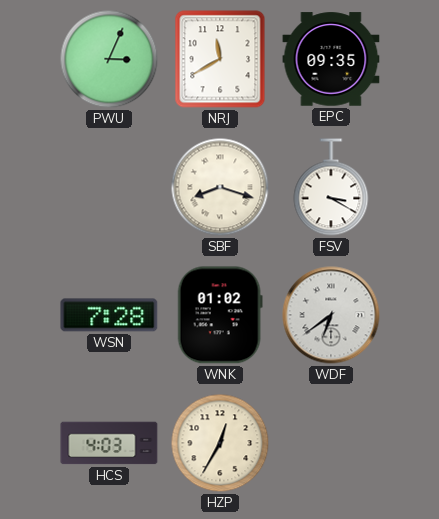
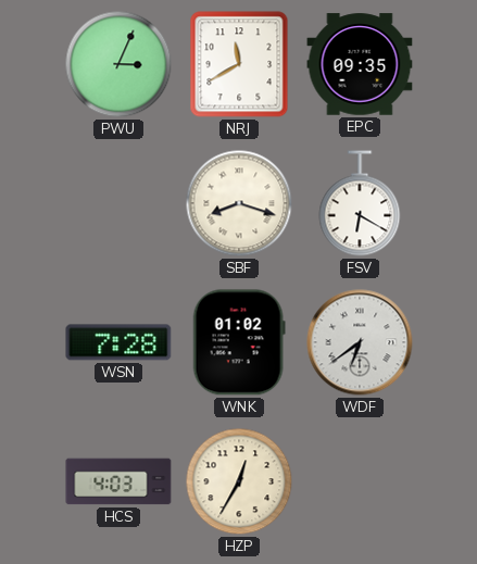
FSV: 3:20 -> 6:20 (360, 203)
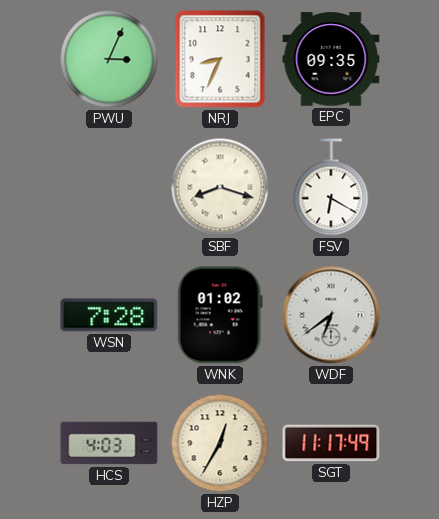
NRJ: 11:40 -> 8:34 (220, 59)
SGT: none -> 11:17 (331, 443)
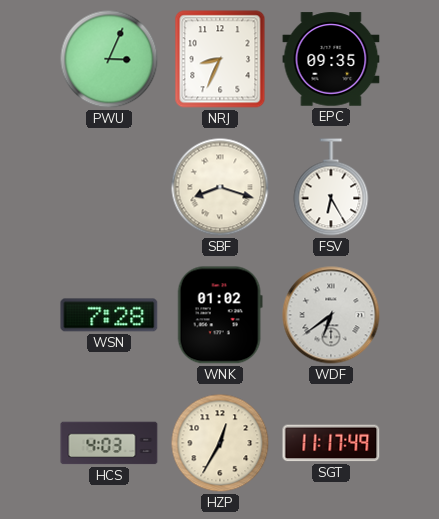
FSV: 6:20 -> 6:25 (331, 187)
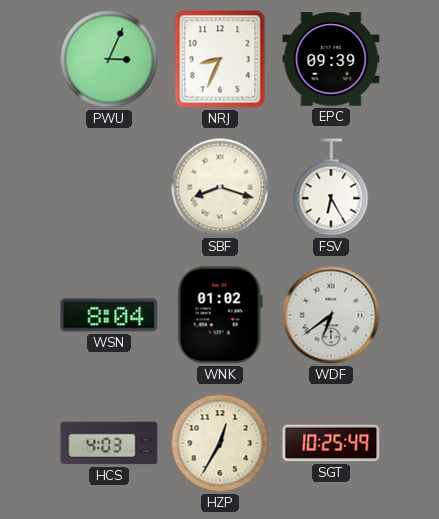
EPC: 09:35 -> 09:39 (331, 59)
WSN: 7:28 -> 8:04 (109, 315)
SGT: 11:17 -> 10:25 (331, 443)
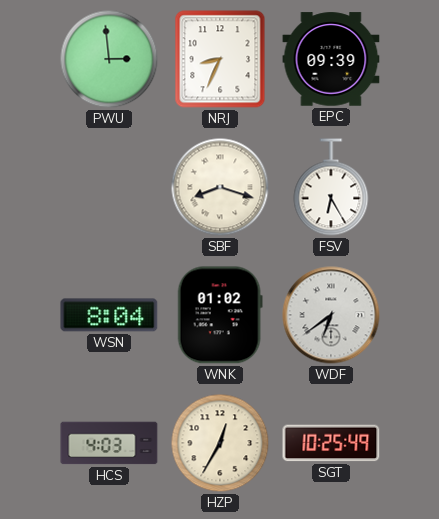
PWU: 3:04 -> 2:59 (109, 59)
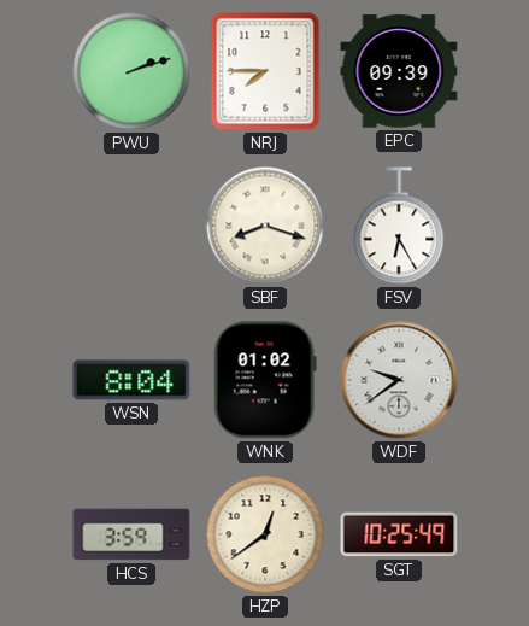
PWU: 2:59 -> 2:12 (131, 71)
NRJ: 8:34 -> 7:45 (265, 71)
WDF: 6:39 -> 9:39 (399, 380)
HCS: 4:03 -> 3:59 (131, 534)
HZP: 12:35 -> 12:39 (265, 534)
